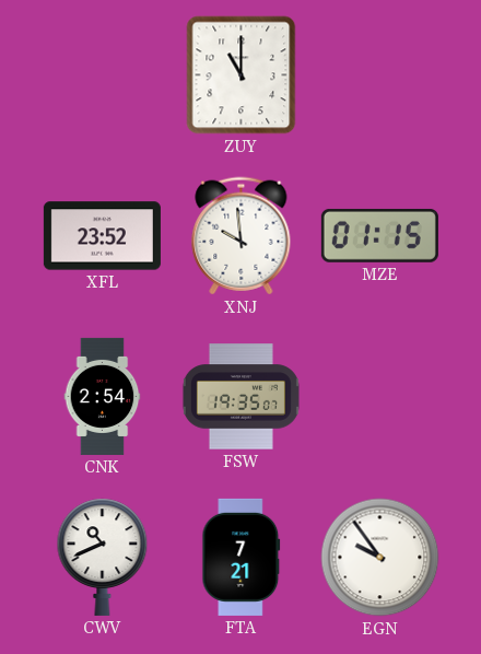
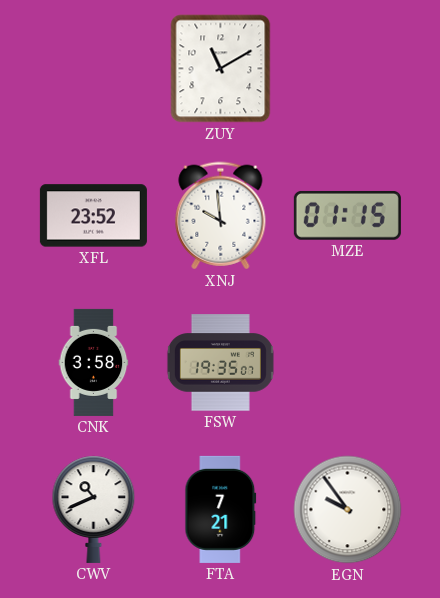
ZUY: 11:00 -> 11:10 (221, 69)
CNK: 2:54 -> 3:58 (94, 362)
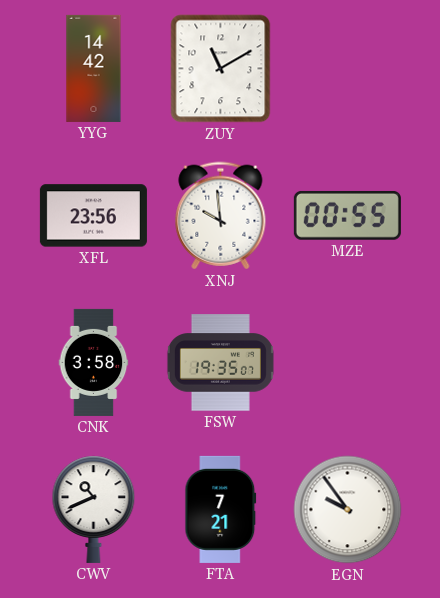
YYG: none -> 14:42 (94, 68)
XFL: 23:52 -> 23:56 (93, 216)
MZE: 01:15 -> 00:55 (347, 215)
